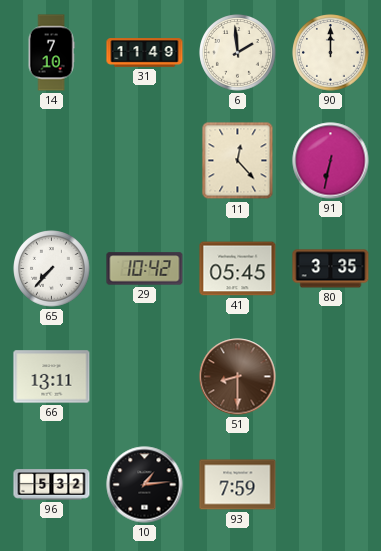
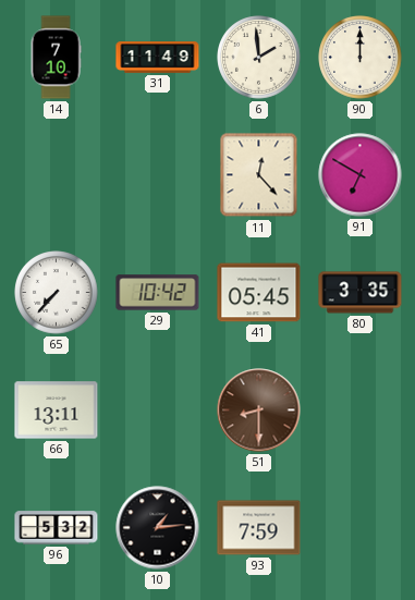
91: 6:32 -> 6:50 (361, 175)
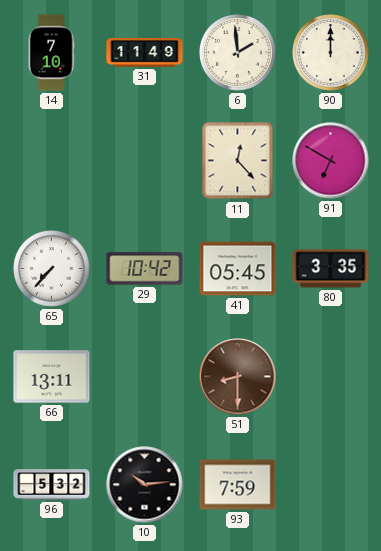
10: 1:14 -> 10:14 (145, 485)
